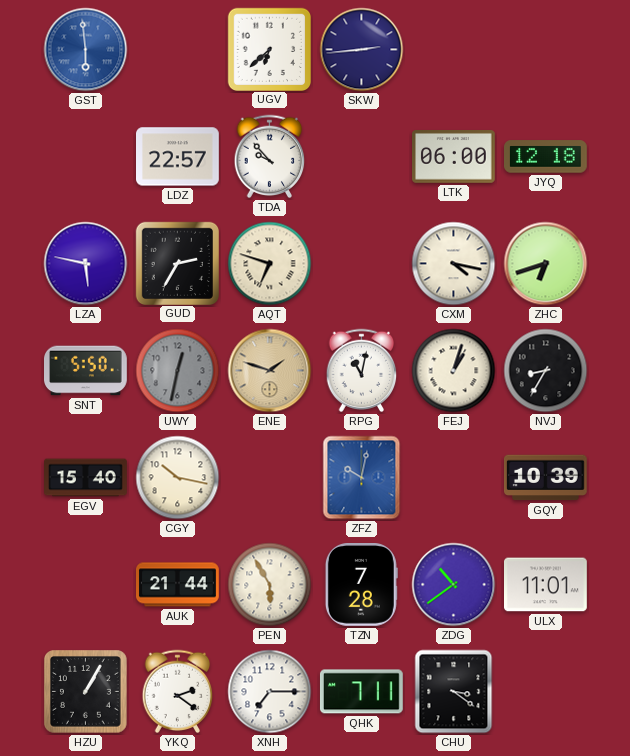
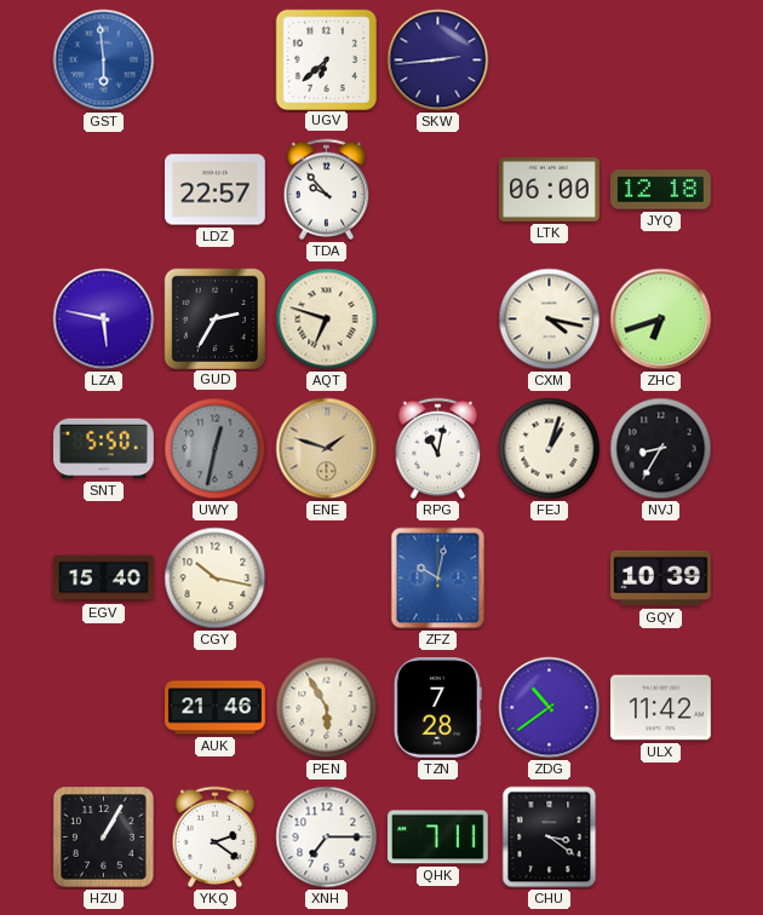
AUK: 21:44 -> 21:46 (216, 708)
ULX: 11:01 -> 11:42 (661, 708)
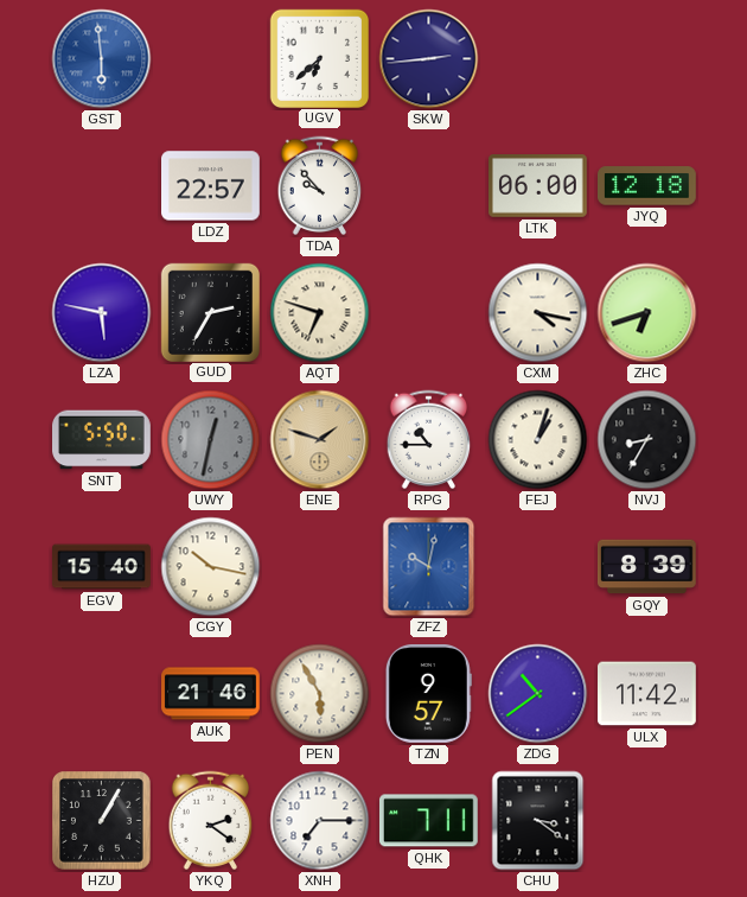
RPG: 11:02 -> 10:45 (429, 440)
GQY: 10:39 -> 8:39 (647, 567)
TZN: 7:28 -> 9:57 (428, 694)
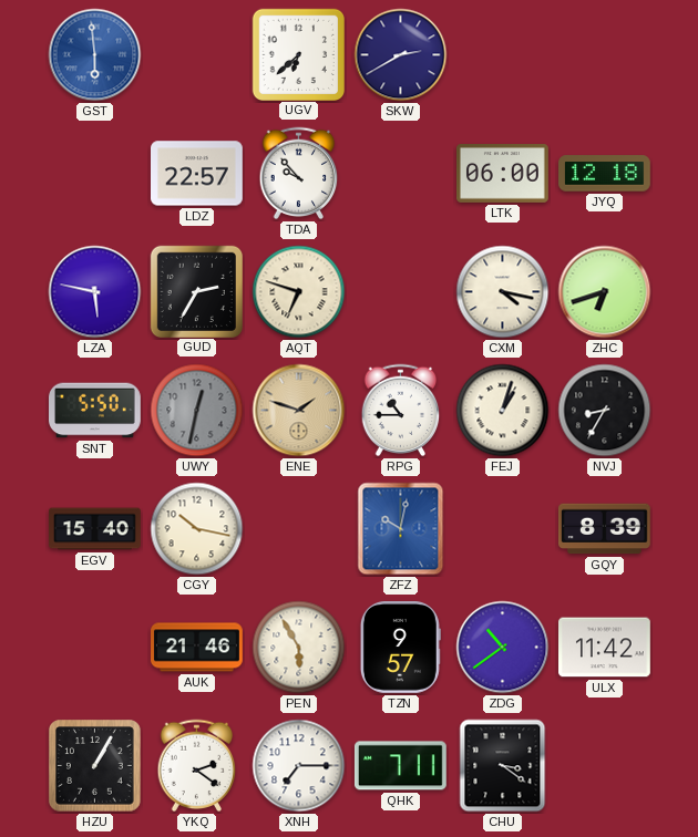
SKW: 2:44 -> 2:40 (401, 55)
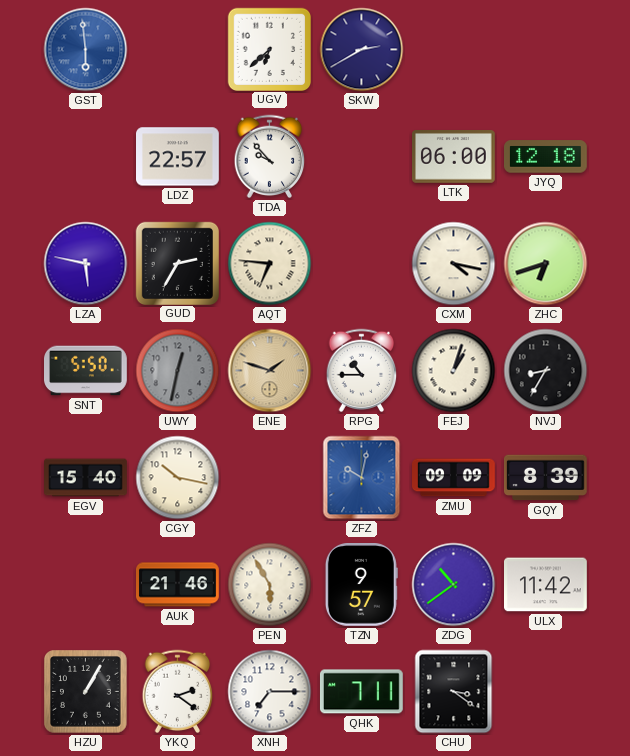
AQT: 6:48 -> 6:46 (270, 264)
ZMU: none -> 09:09 (454, 478)
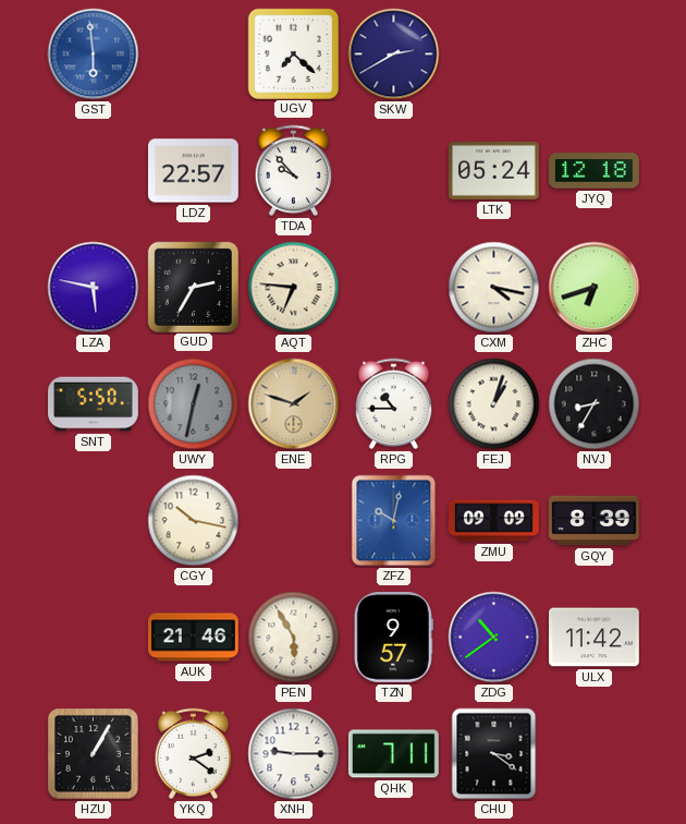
UGV: 6:38 -> 7:22 (293, 53)
LTK: 06:00 -> 05:24 (494, 171)
EGV: 15:40 -> none (86, 478)
XNH: 7:15 -> 9:15 (294, 754)
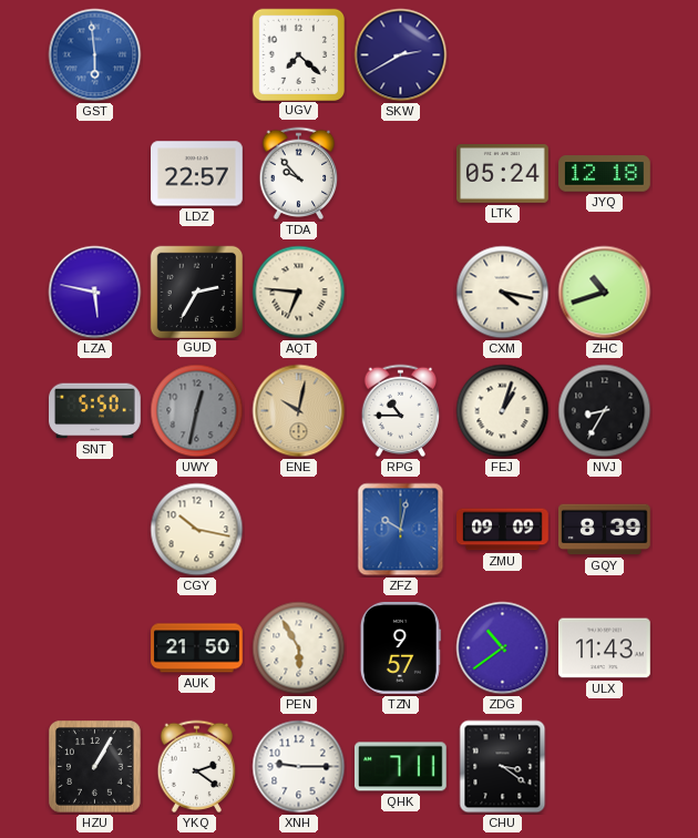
ZHC: 6:42 -> 10:42 (605, 293)
ENE: 1:48 -> 10:02 (299, 411)
AUK: 21:46 -> 21:50 (197, 648)
ULX: 11:42 -> 11:43 (605, 648)
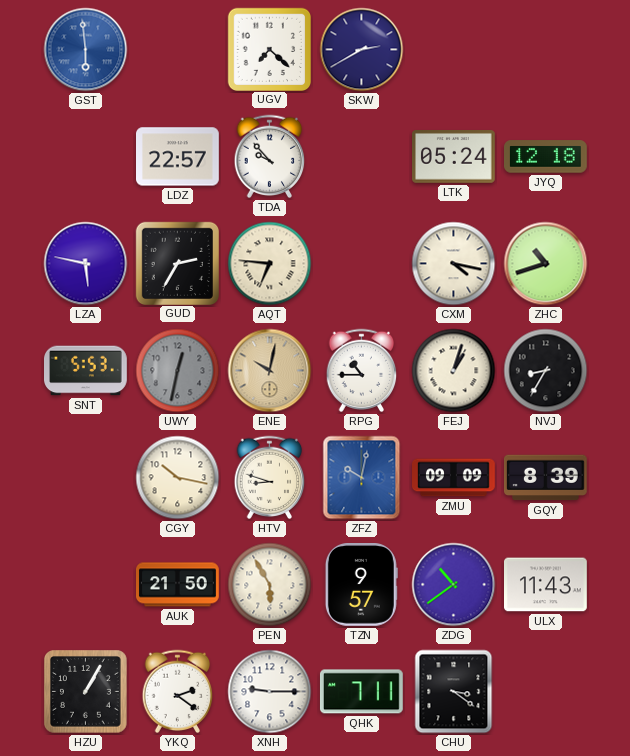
SNT: 5:50 -> 5:53 (86, 371)
HTV: none -> 8:48 (270, 478)
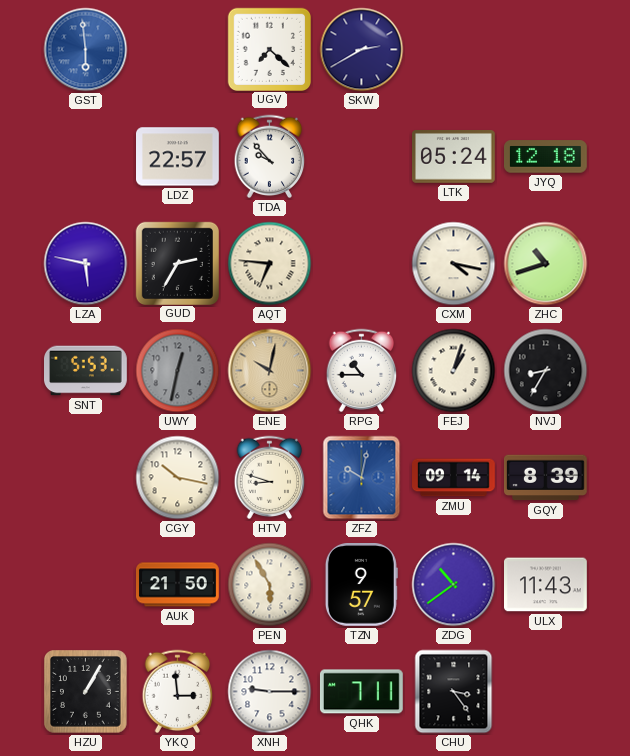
ZMU: 09:09 -> 09:14 (454, 478)
YKQ: 2:21 -> 2:59 (178, 692)
CHU: 3:21 -> 3:24 (454, 692)
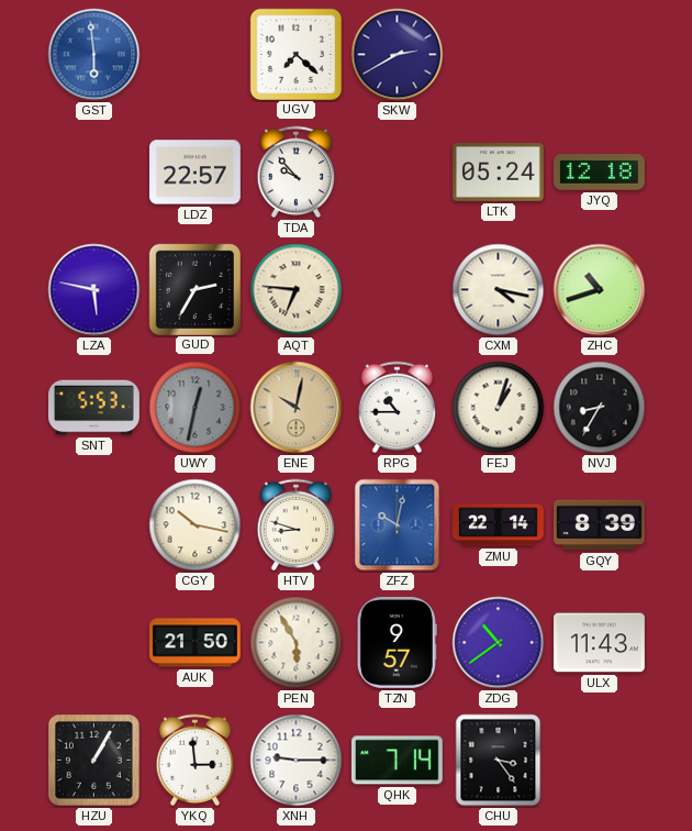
ZMU: 09:14 -> 22:14 (499, 525)
QHK: 7:11 -> 7:14 (397, 761)
